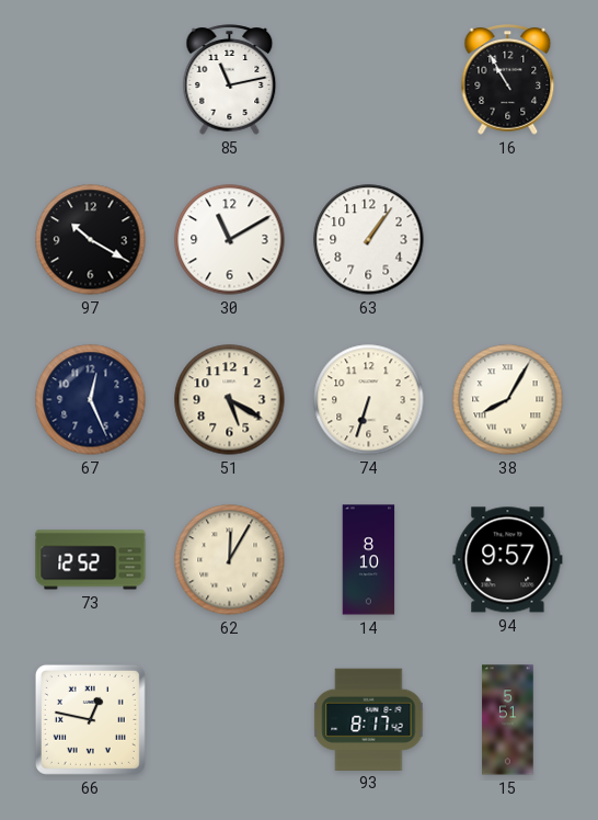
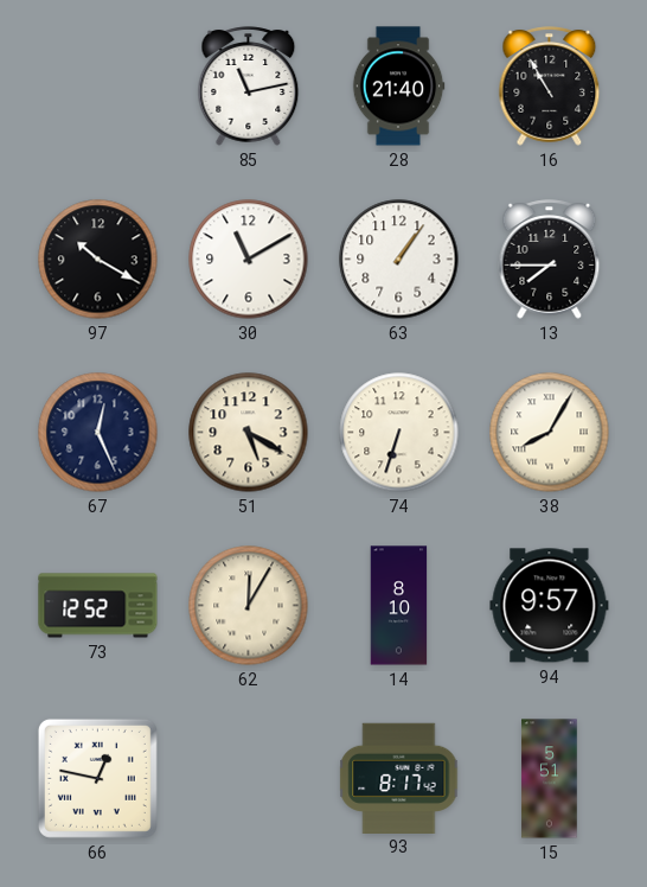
28: none -> 21:40 (398, 87)
13: none -> 7:45 (550, 260)
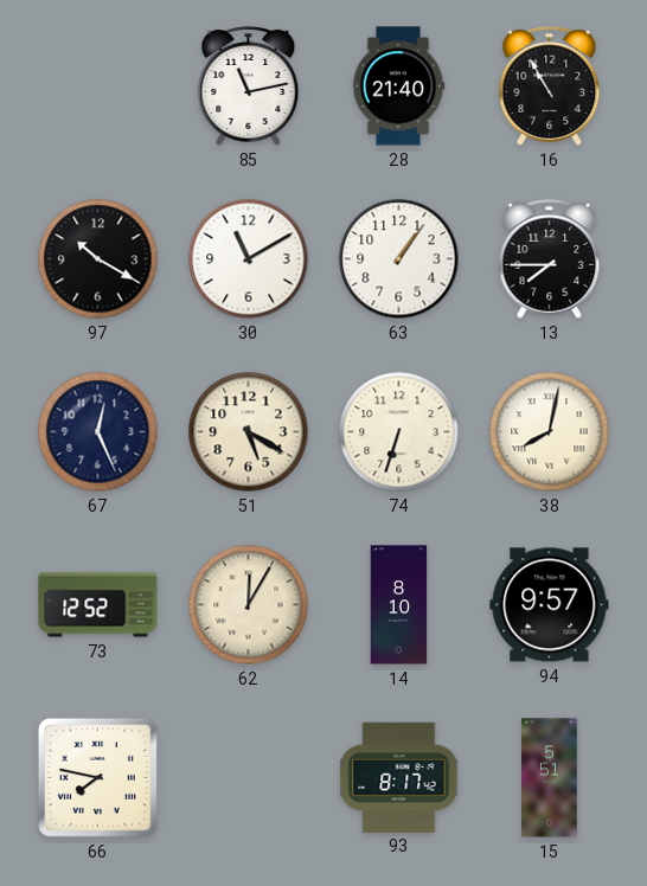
38: 8:05 -> 8:02 (550, 432)
66: 12:47 -> 7:47 (97, 777)
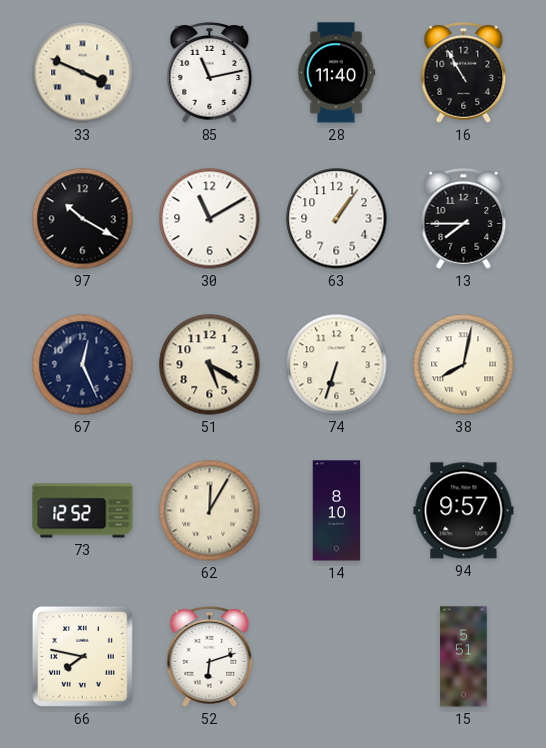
33: none -> 3:49 (83, 73)
28: 21:40 -> 11:40 (336, 73)
52: none -> 6:12 (210, 657)
93: 8:17 -> none (399, 777)
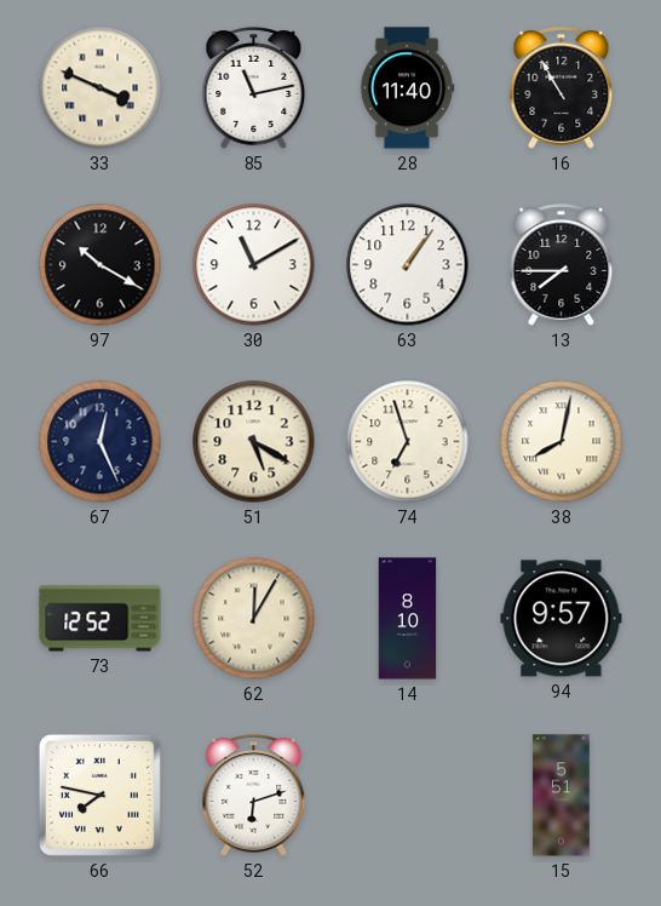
74: 6:33 -> 6:57 (408, 442)
